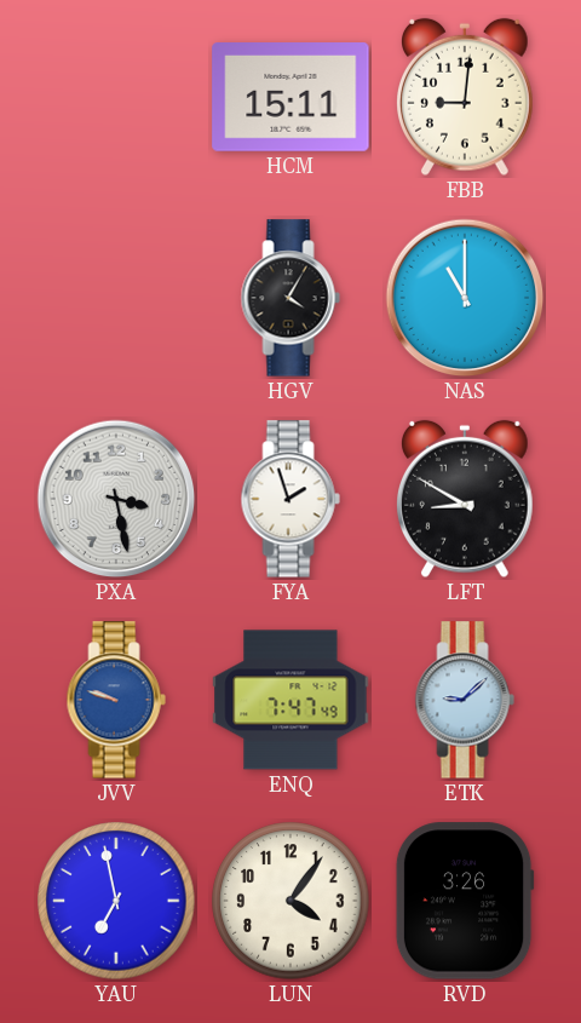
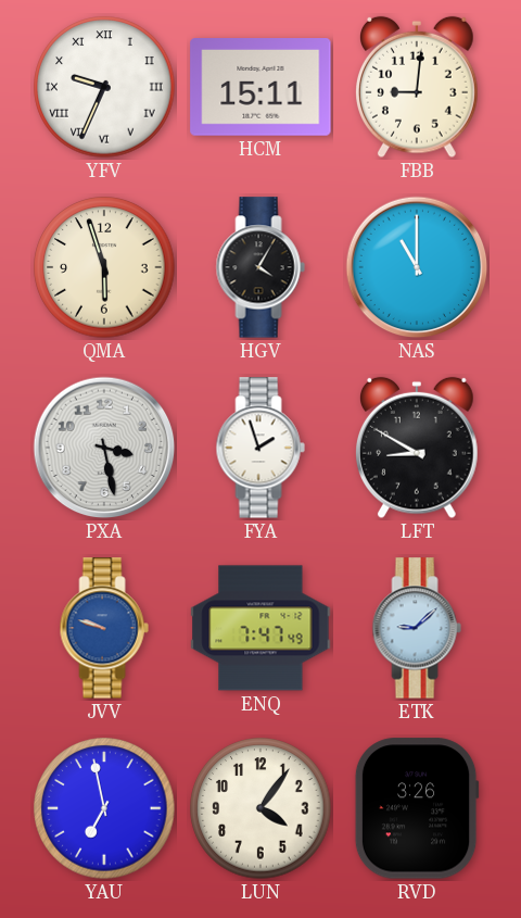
YFV: none -> 9:34 (104, 87)
QMA: none -> 5:57 (104, 267)
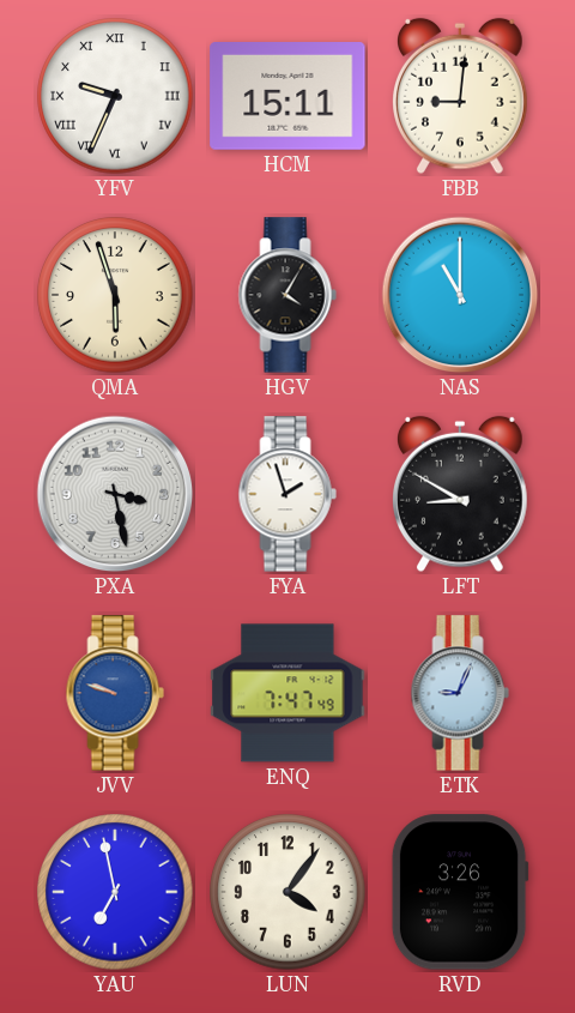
ETK: 9:08 -> 9:04 (460, 693)
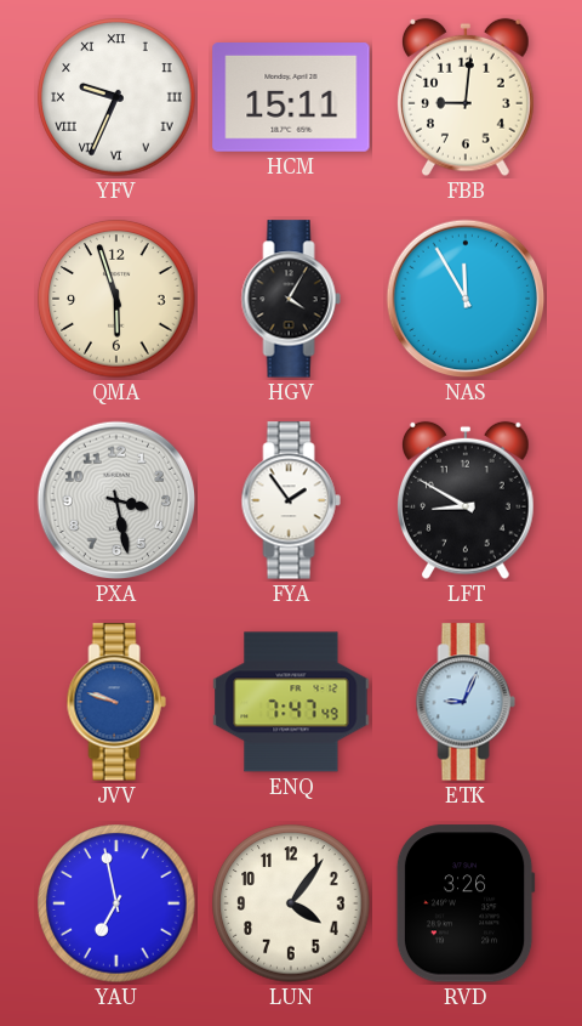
NAS: 11:00 -> 11:55 (466, 299)
FYA: 1:57 -> 1:54 (291, 500)
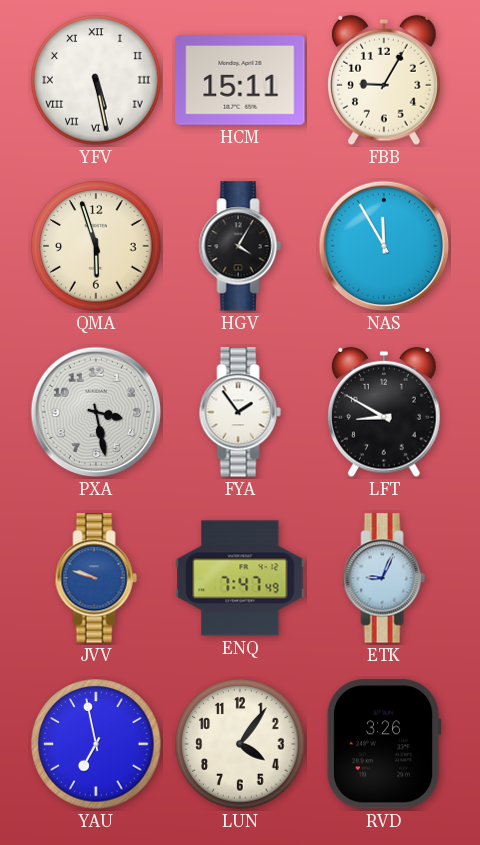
YFV: 9:34 -> 5:28 (96, 80)
FBB: 9:01 -> 9:05 (385, 80)
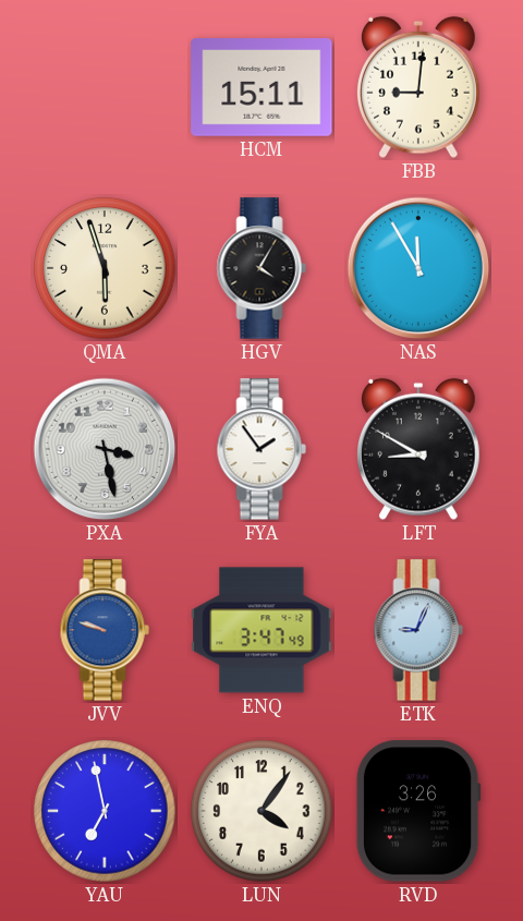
YFV: 5:28 -> none (96, 80)
FBB: 9:05 -> 9:01 (419, 87)
ENQ: 7:47 -> 3:47 (261, 630)
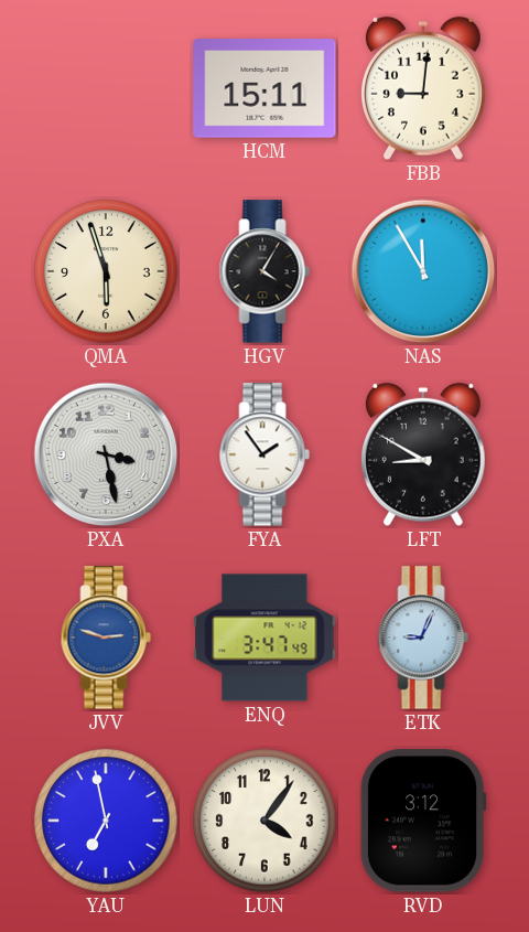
JVV: 9:48 -> 2:48 (106, 638)
RVD: 3:26 -> 3:12 (423, 821)
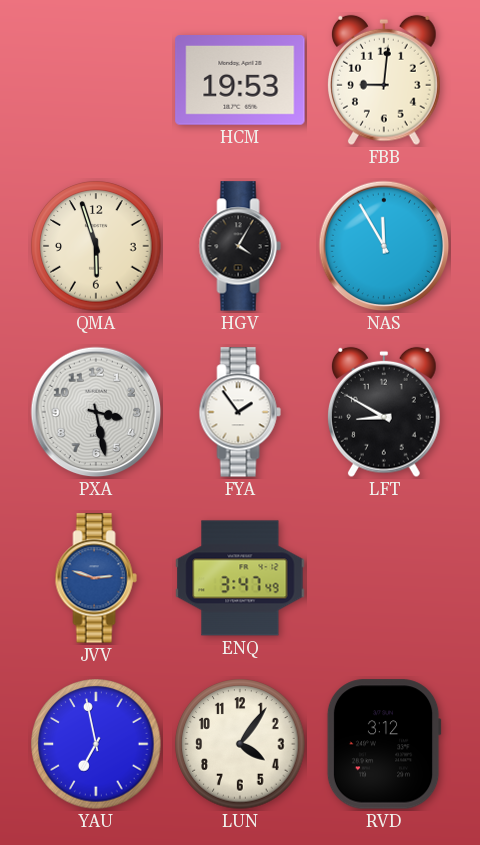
HCM: 15:11 -> 19:53 (240, 81)
ETK: 9:04 -> none (423, 638)
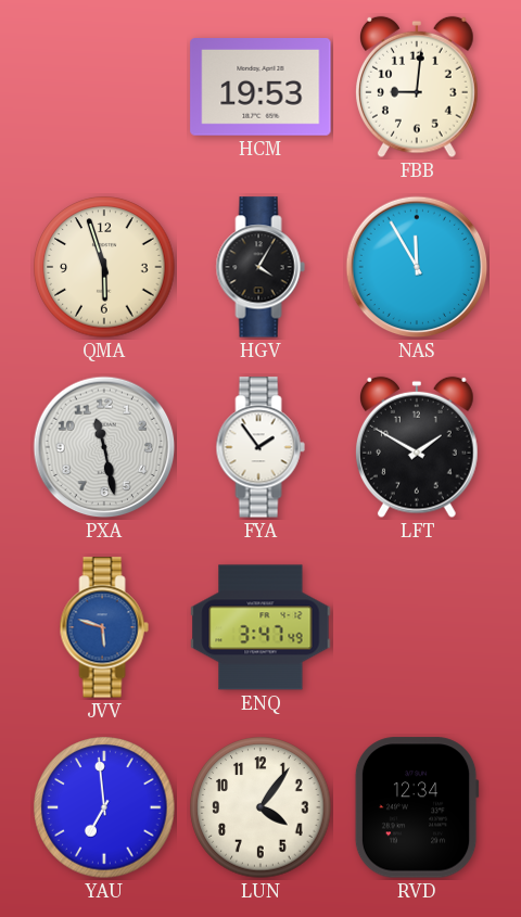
PXA: 3:28 -> 11:28 (104, 447)
LFT: 8:50 -> 1:50 (418, 447)
JVV: 2:48 -> 5:48 (104, 627)
YAU: 6:58 -> 6:59 (104, 807)
RVD: 3:12 -> 12:34 (417, 807)
